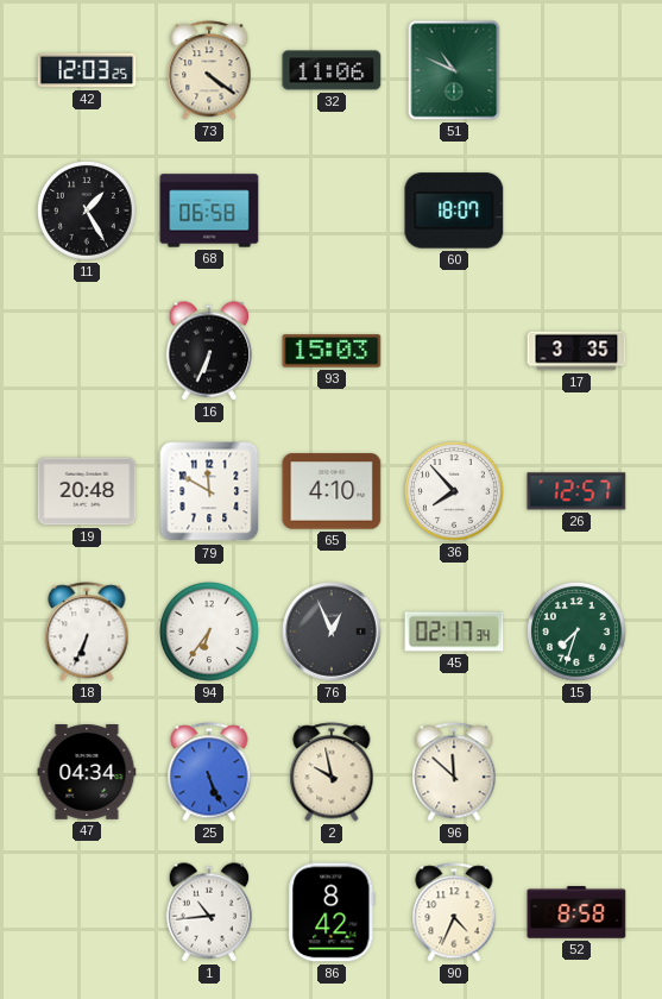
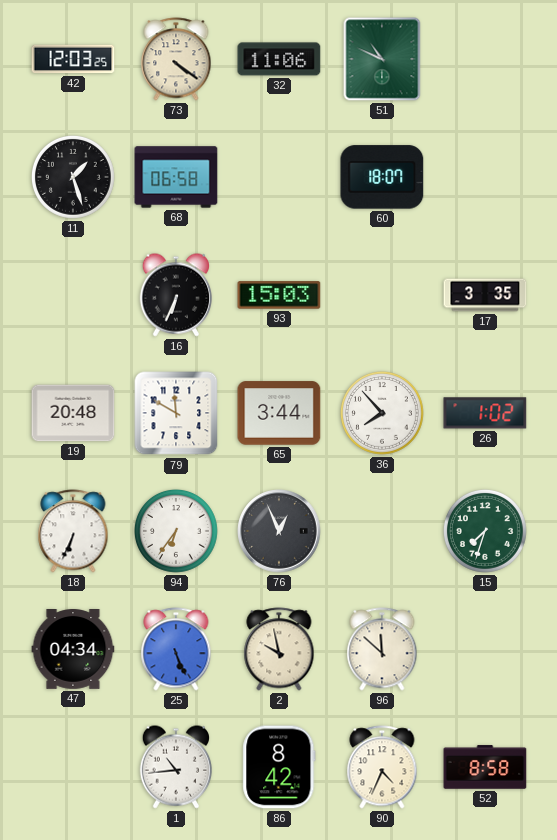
11: 1:25 -> 1:27 (73, 177)
65: 4:10 -> 3:44 (279, 413)
26: 12:57 -> 1:02 (485, 413)
45: 02:17 -> none (454, 632)
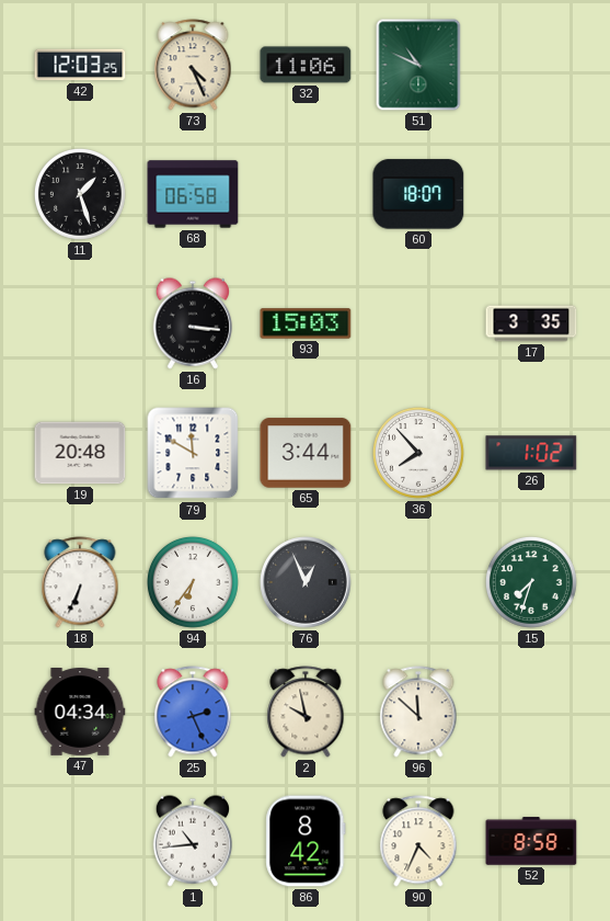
73: 4:21 -> 4:26 (193, 65)
16: 6:34 -> 3:16 (192, 323)
25: 5:26 -> 2:26 (193, 712)
